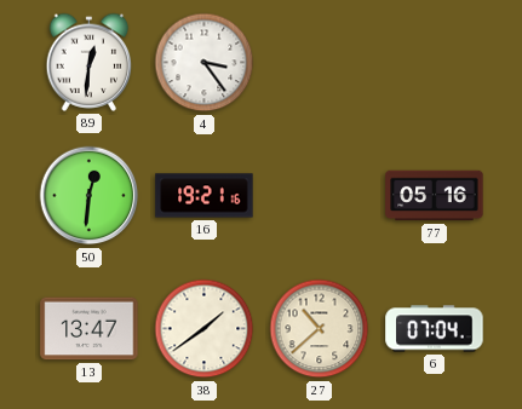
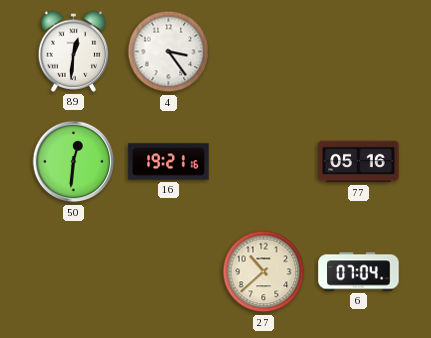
13: 13:47 -> none (90, 329)
38: 1:39 -> none (205, 329)
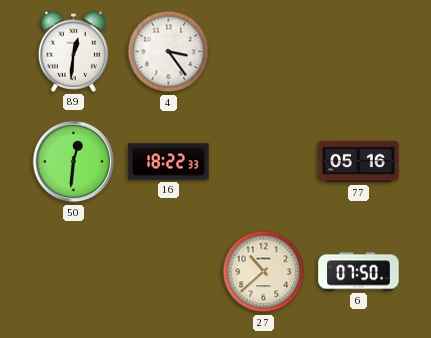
16: 19:21 -> 18:22 (169, 162)
6: 07:04 -> 07:50 (359, 272)
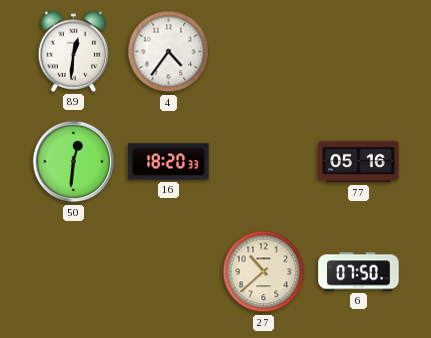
4: 3:24 -> 4:36 (169, 52)
16: 18:22 -> 18:20 (169, 162)
